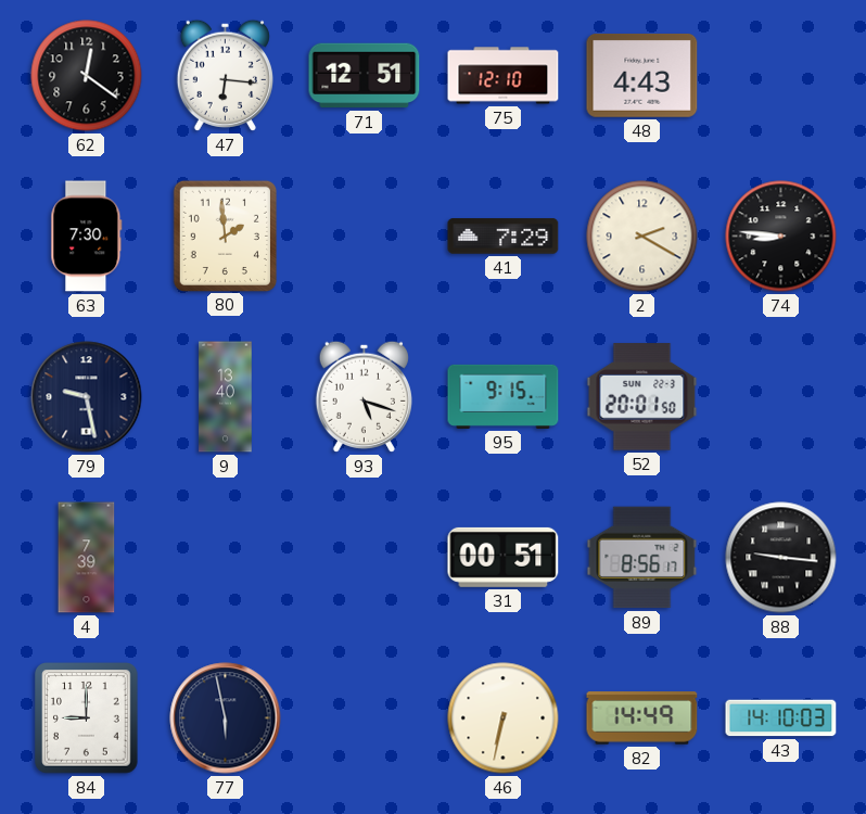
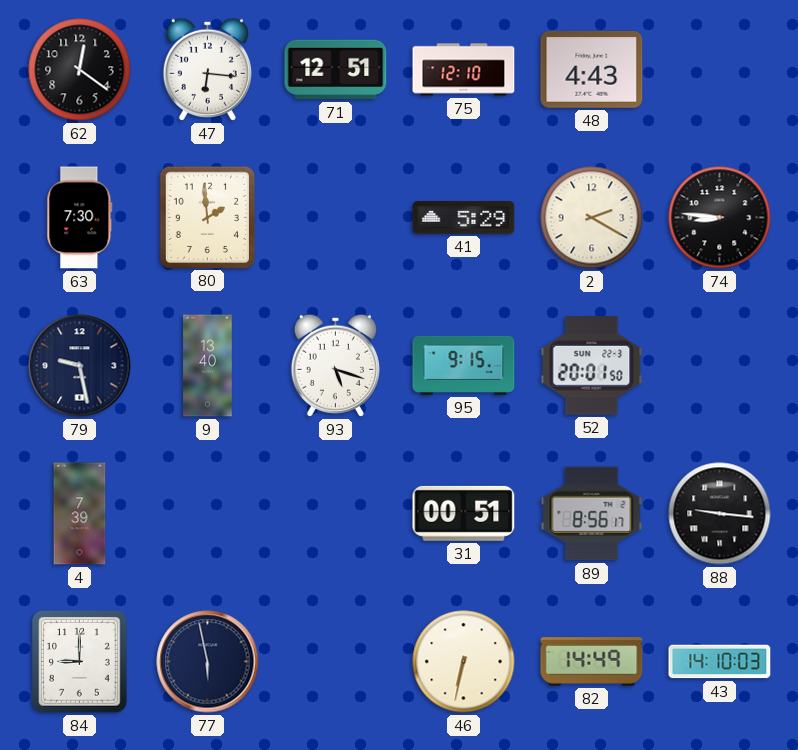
41: 7:29 -> 5:29 (464, 218)
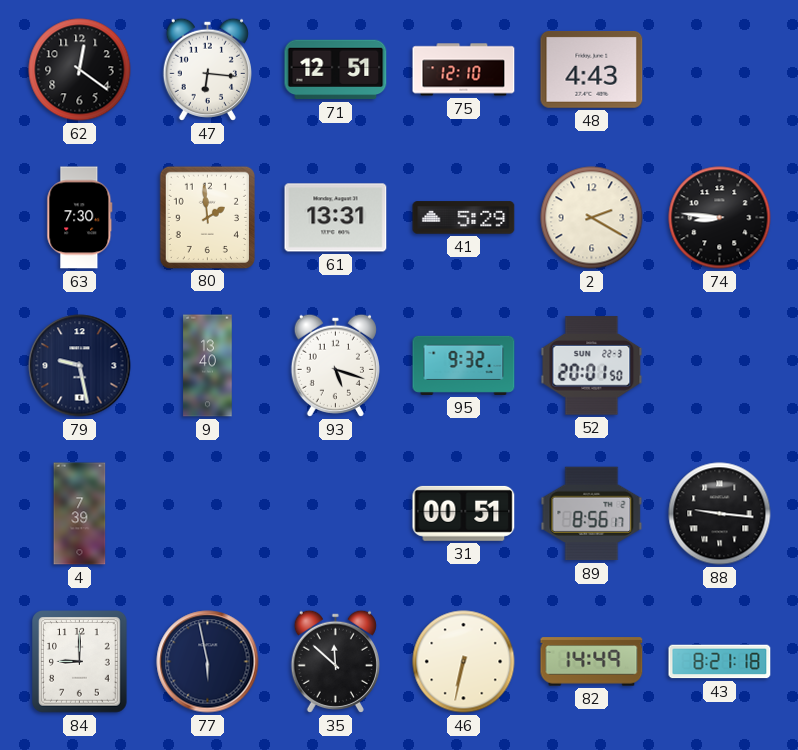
61: none -> 13:31 (336, 218)
95: 9:15 -> 9:32 (464, 365)
35: none -> 11:52 (335, 661)
43: 14:10 -> 8:21 (720, 662)
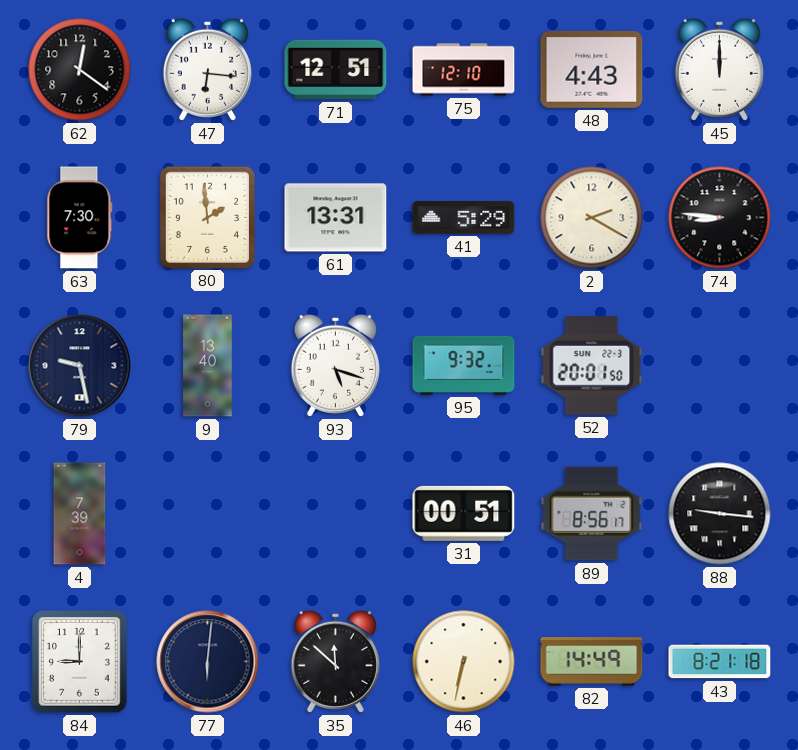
45: none -> 12:00 (719, 69)
77: 5:58 -> 6:01 (208, 662)
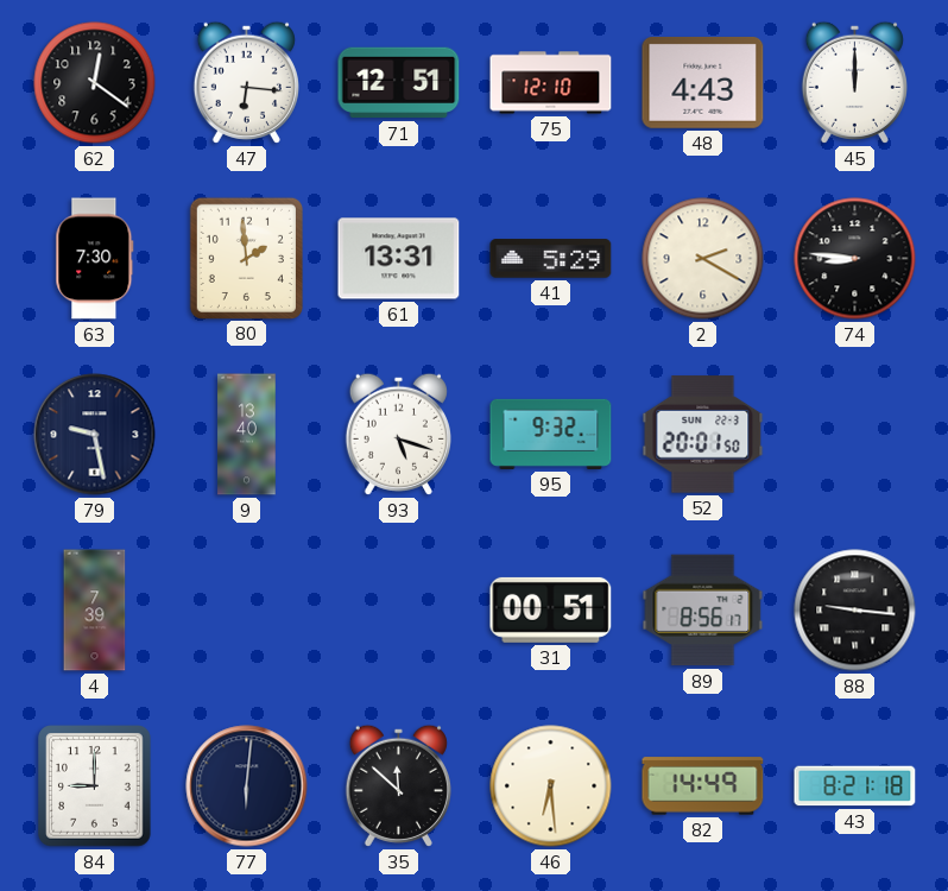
46: 6:32 -> 6:29 (551, 786)
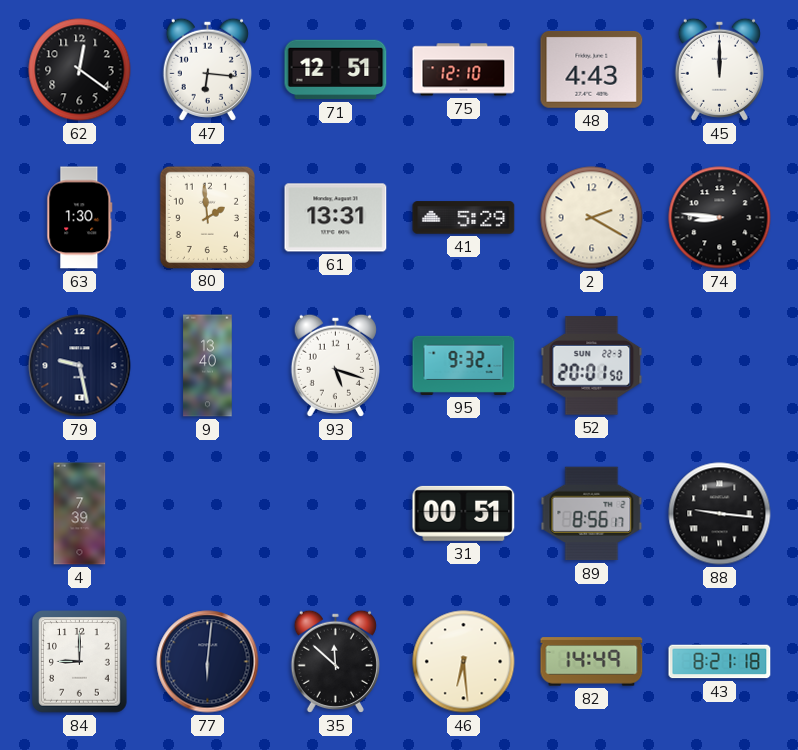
63: 7:30 -> 1:30 (80, 218)
